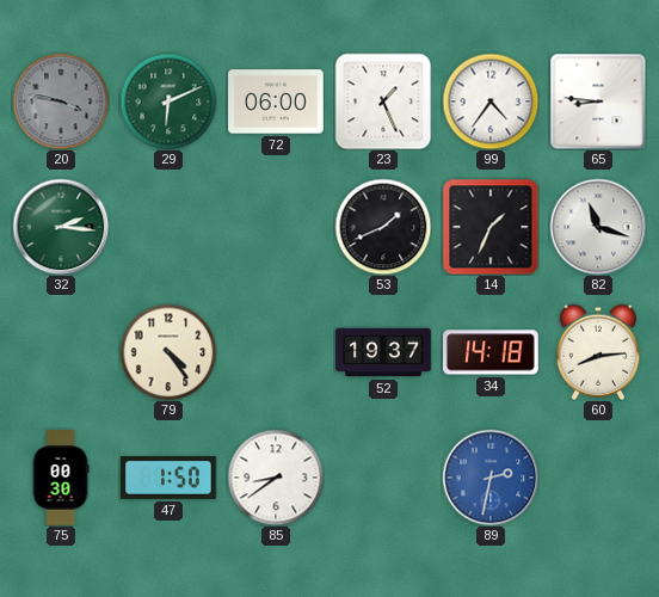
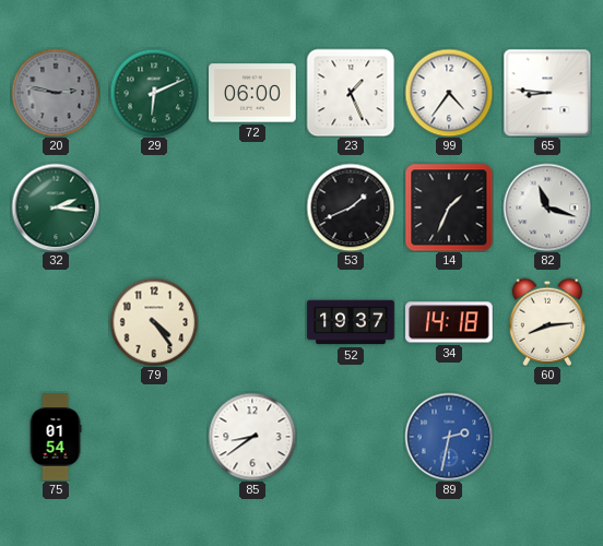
20: 3:47 -> 2:47 (56, 93)
75: 00:30 -> 01:54 (56, 437)
47: 1:50 -> none (168, 479)
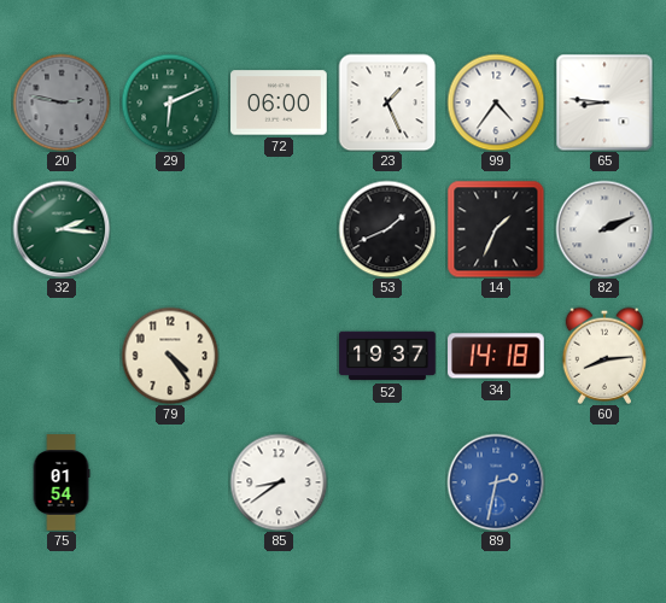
82: 11:18 -> 2:11 (604, 229)
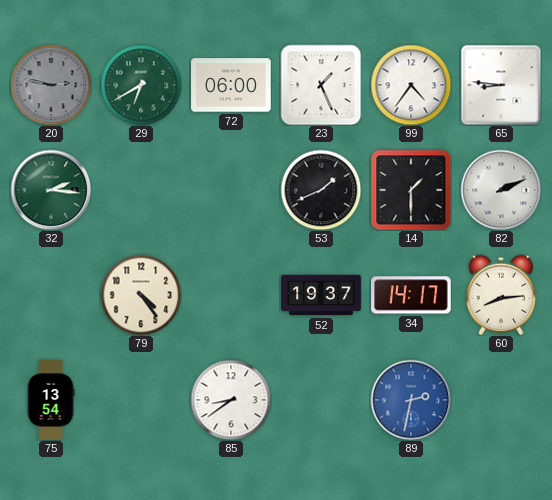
29: 6:11 -> 6:40 (141, 85)
14: 1:34 -> 1:30 (411, 190)
34: 14:18 -> 14:17 (411, 295)
75: 01:54 -> 13:54 (51, 400)
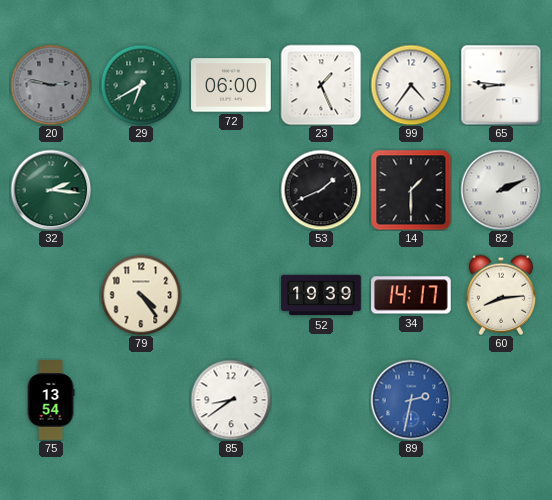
52: 19:37 -> 19:39 (321, 295)
